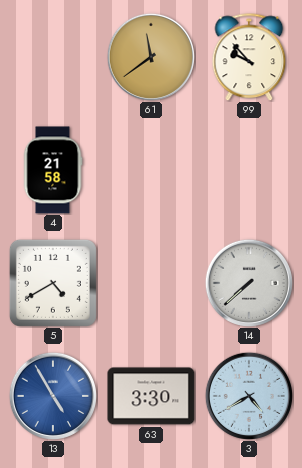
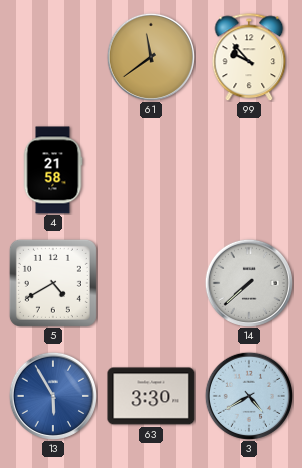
13: 4:55 -> 5:55 (53, 396)
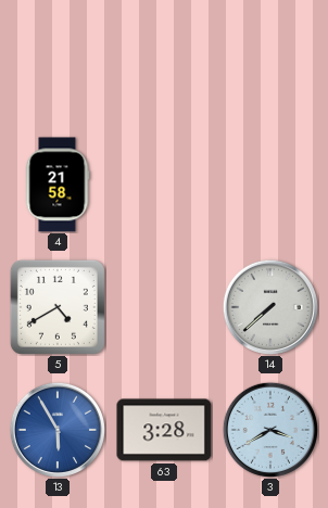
61: 11:39 -> none (151, 57)
99: 9:53 -> none (249, 57)
63: 3:30 -> 3:28 (164, 430)
3: 4:40 -> 3:40 (270, 430)
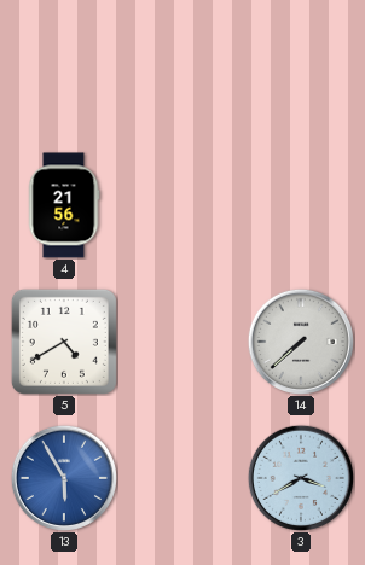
4: 21:58 -> 21:56 (64, 205)
63: 3:28 -> none (164, 430)
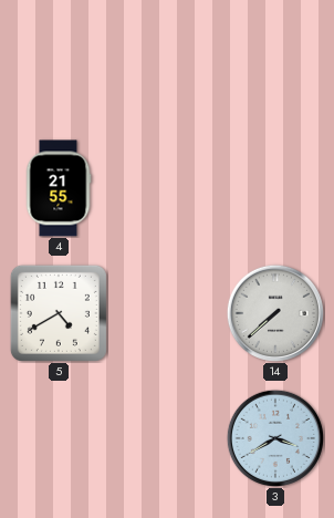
4: 21:56 -> 21:55 (59, 188)
13: 5:55 -> none (64, 478)
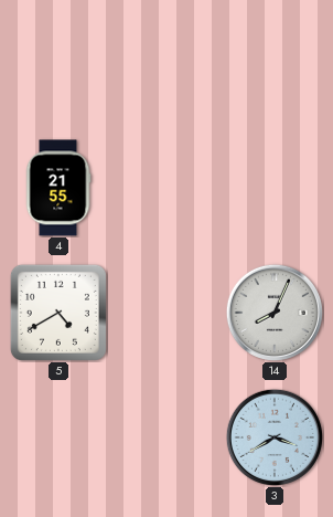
14: 7:38 -> 8:04 (275, 313)
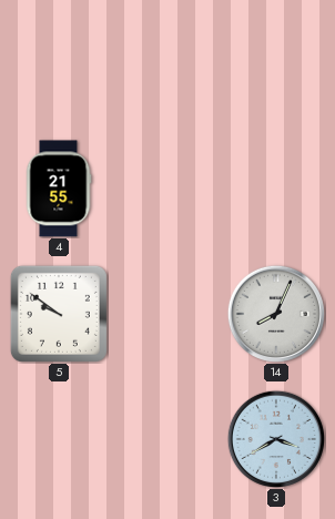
5: 4:40 -> 9:51 (59, 314)
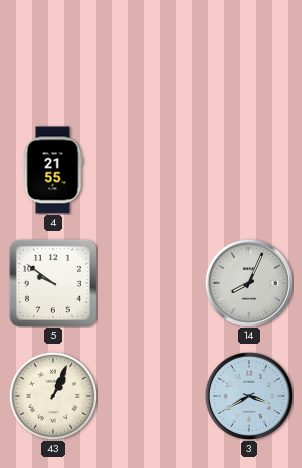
43: none -> 1:04 (52, 395)
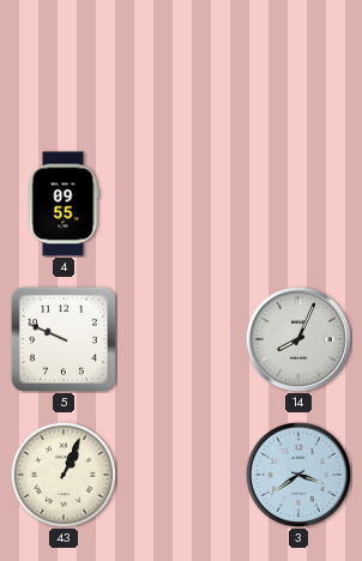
4: 21:55 -> 09:55 (64, 204)
5: 9:51 -> 9:49 (64, 339)
3: 3:40 -> 3:39 (298, 475)
